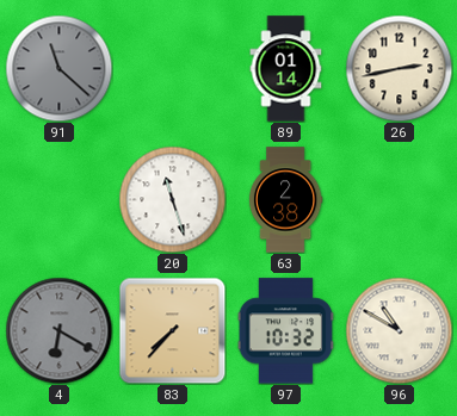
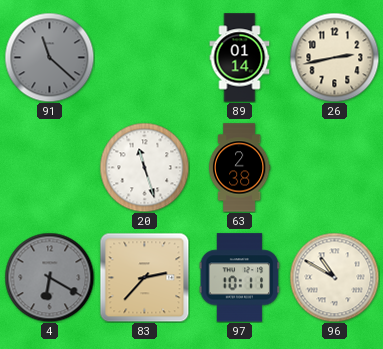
83: 7:37 -> 2:37 (144, 277)
97: 10:32 -> 10:11 (240, 278)
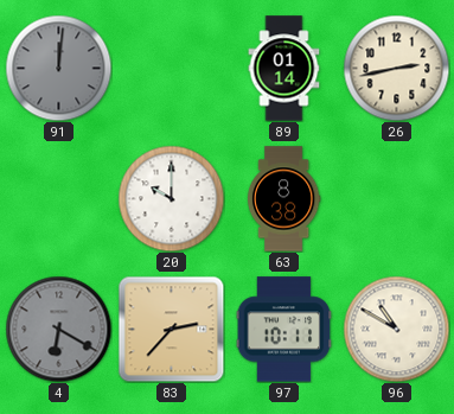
91: 11:22 -> 12:01 (58, 68)
20: 11:27 -> 10:00 (171, 198)
63: 2:38 -> 8:38 (283, 199)
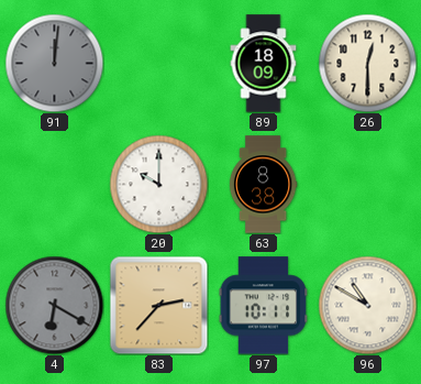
89: 01:14 -> 18:09 (264, 64)
26: 2:43 -> 12:30 (367, 63)
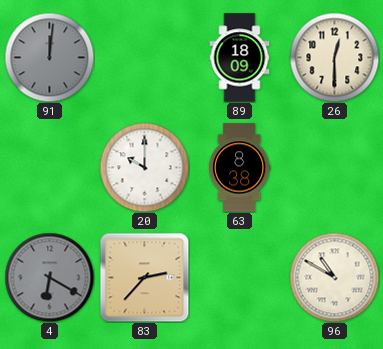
97: 10:11 -> none (264, 306)
